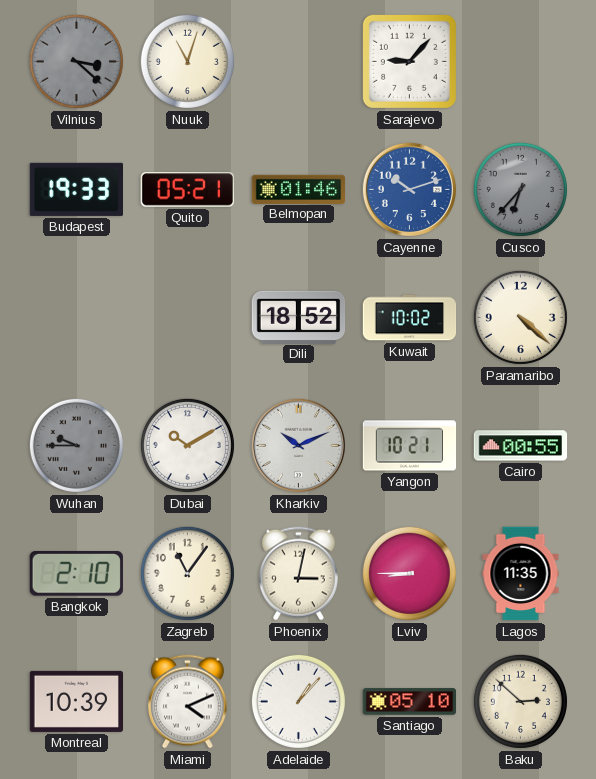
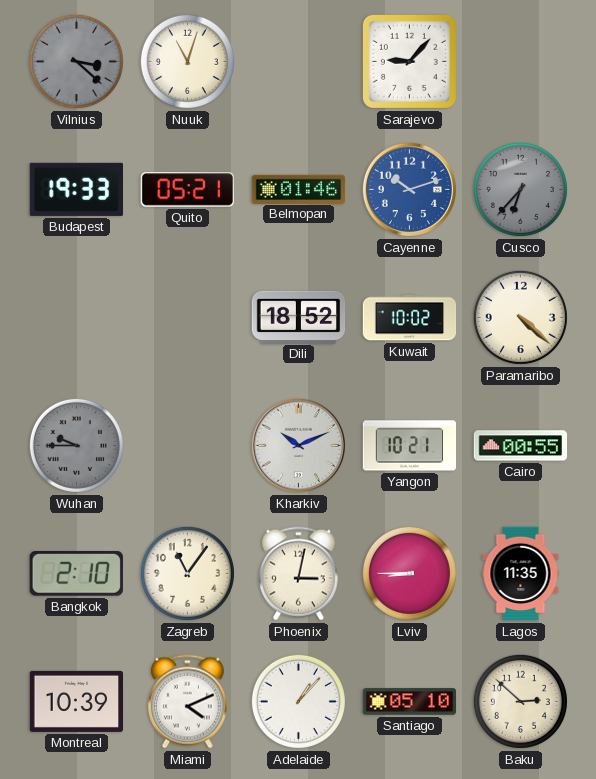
Dubai: 10:10 -> none (187, 445)
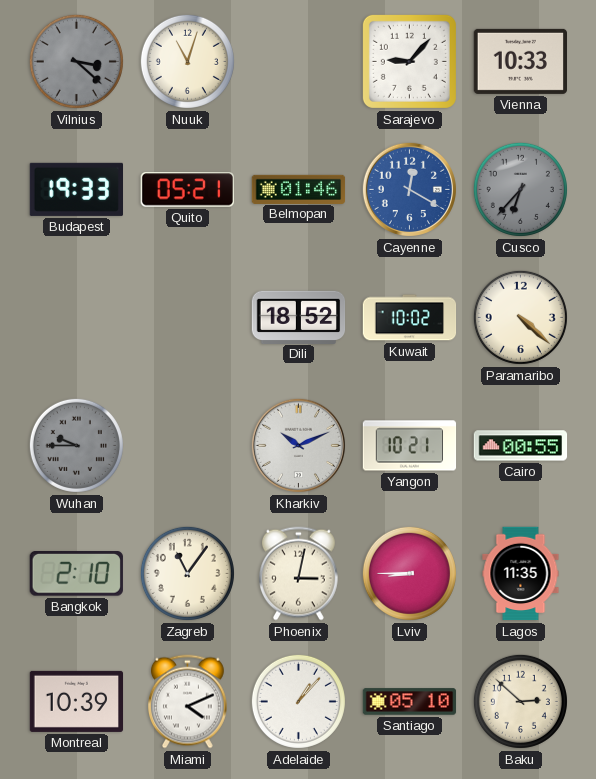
Vienna: none -> 10:33 (520, 61)
Cayenne: 10:12 -> 12:20 (409, 189)
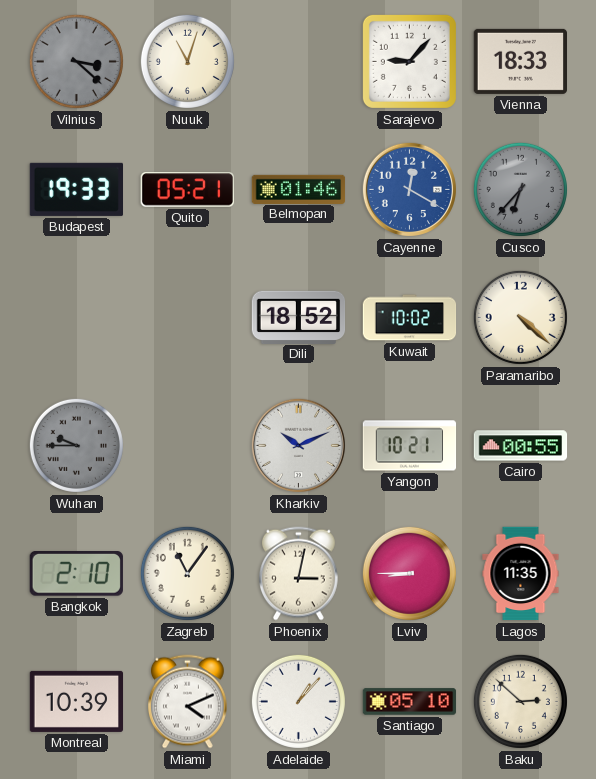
Vienna: 10:33 -> 18:33 (520, 61)
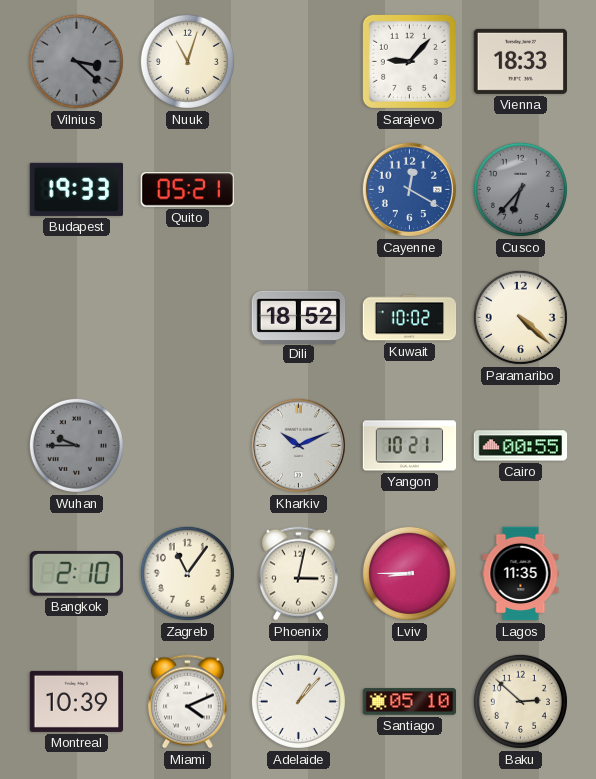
Belmopan: 01:46 -> none (299, 189)
